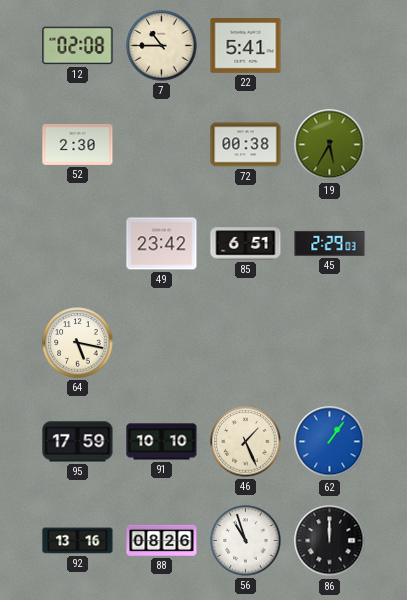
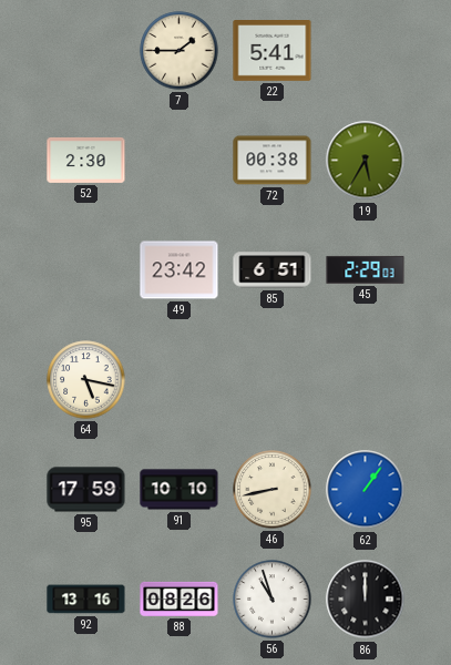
12: 02:08 -> none (78, 46)
7: 10:45 -> 1:45 (180, 51)
46: 1:26 -> 8:43 (273, 490)
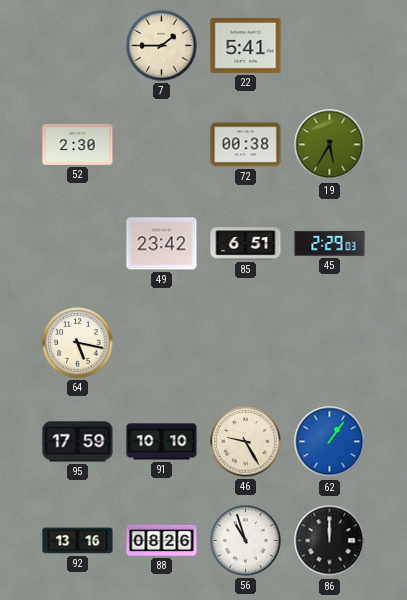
46: 8:43 -> 9:25 (246, 442)
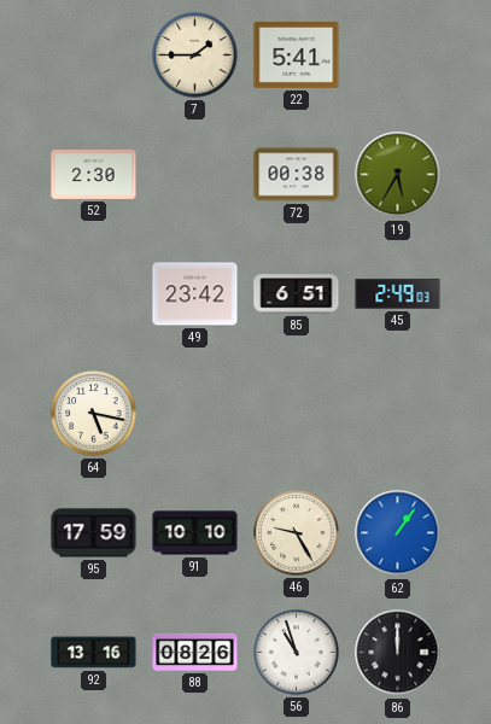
45: 2:29 -> 2:49 (398, 293)
